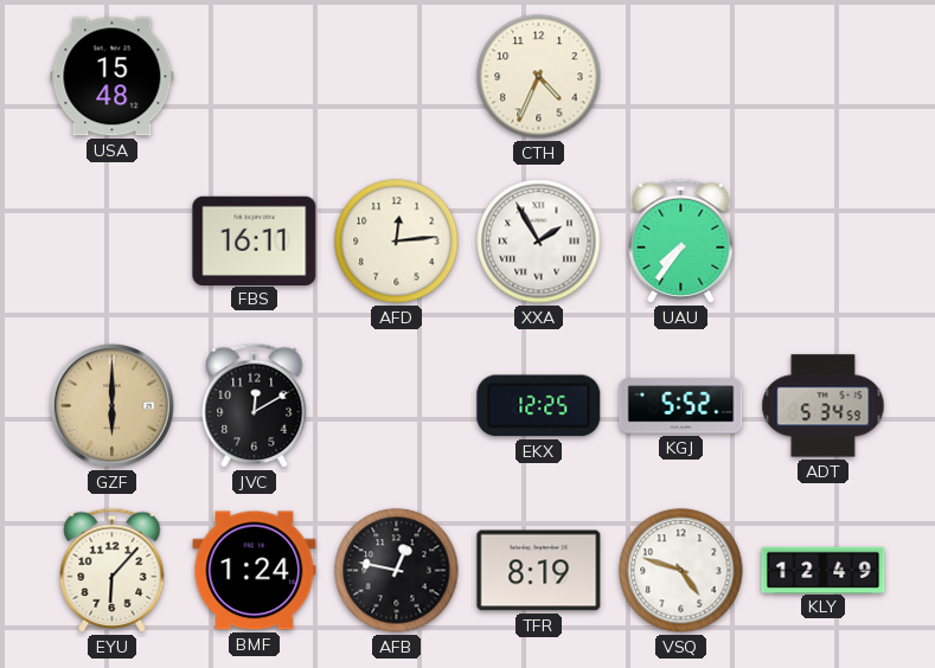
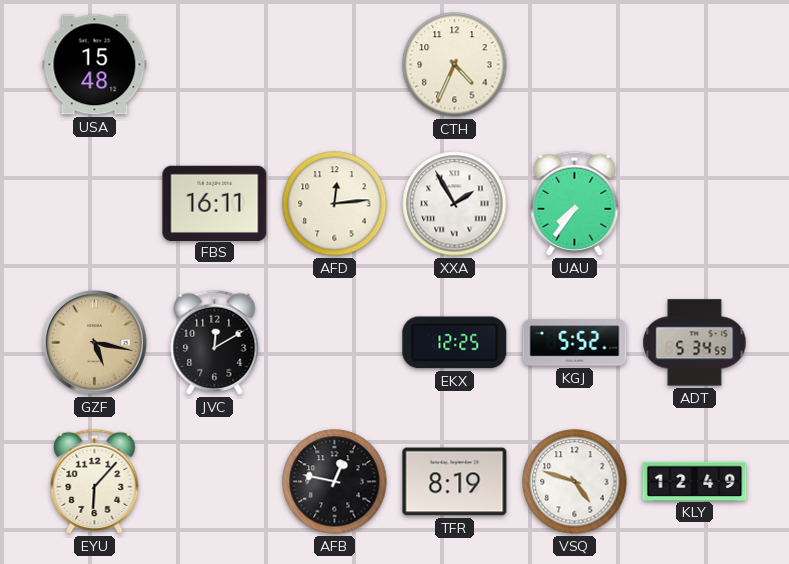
GZF: 6:00 -> 5:17 (95, 343)
BMF: 1:24 -> none (255, 571)
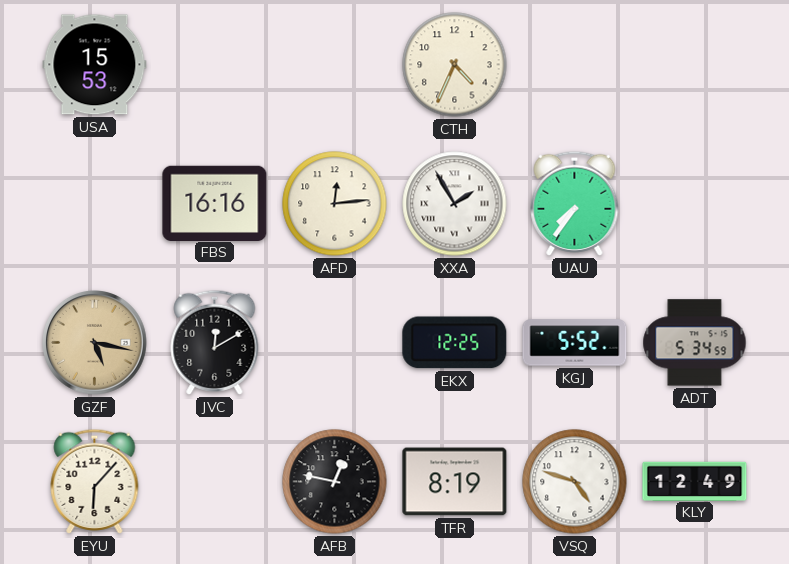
USA: 15:48 -> 15:53 (95, 65)
FBS: 16:11 -> 16:16 (215, 203)
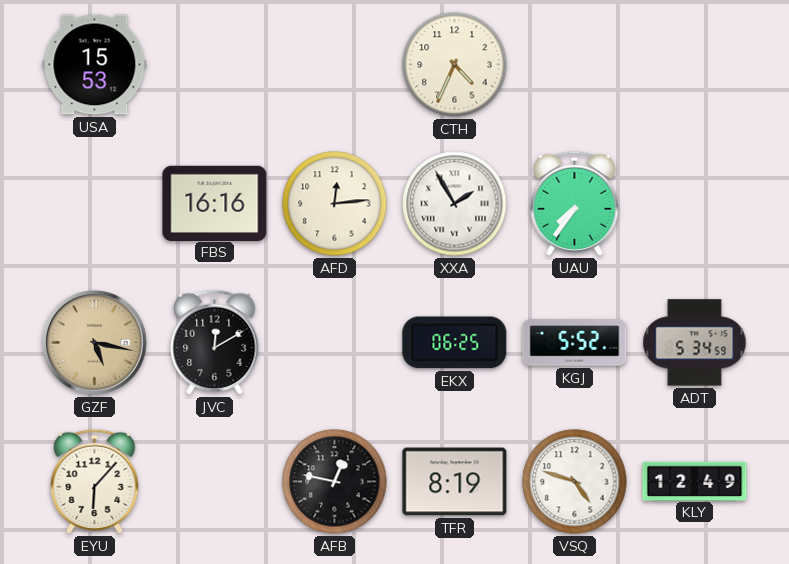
EKX: 12:25 -> 06:25 (455, 343)
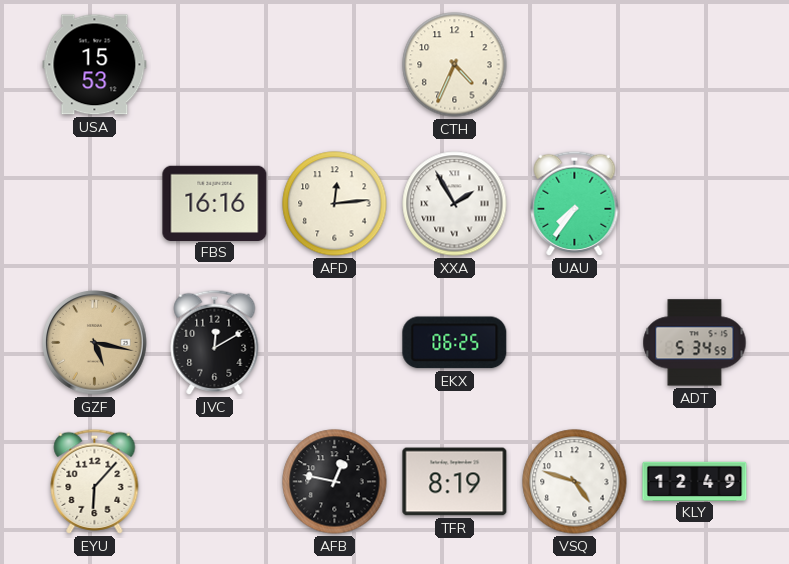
KGJ: 5:52 -> none (575, 343)
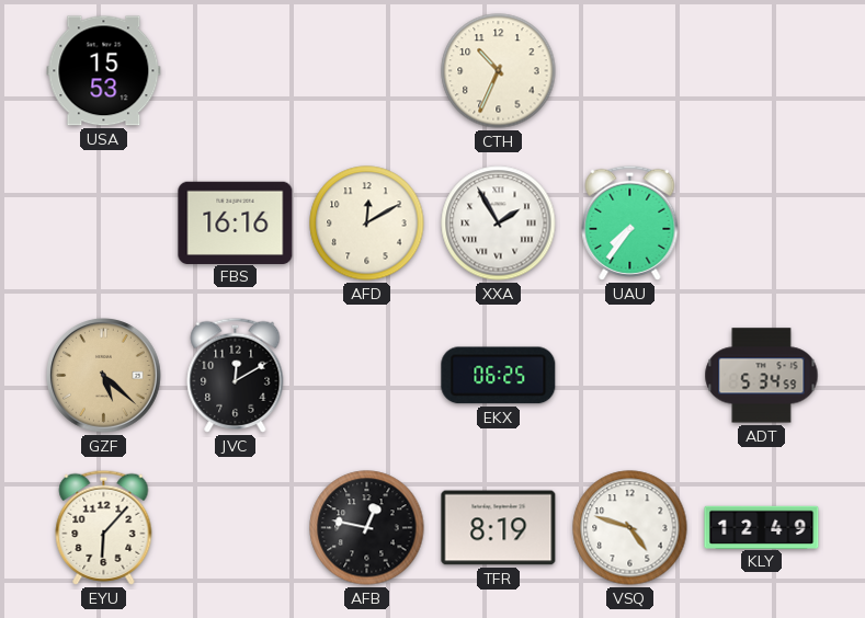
CTH: 4:34 -> 10:34 (499, 71)
AFD: 12:14 -> 12:10 (367, 224)
GZF: 5:17 -> 5:22 (104, 376)
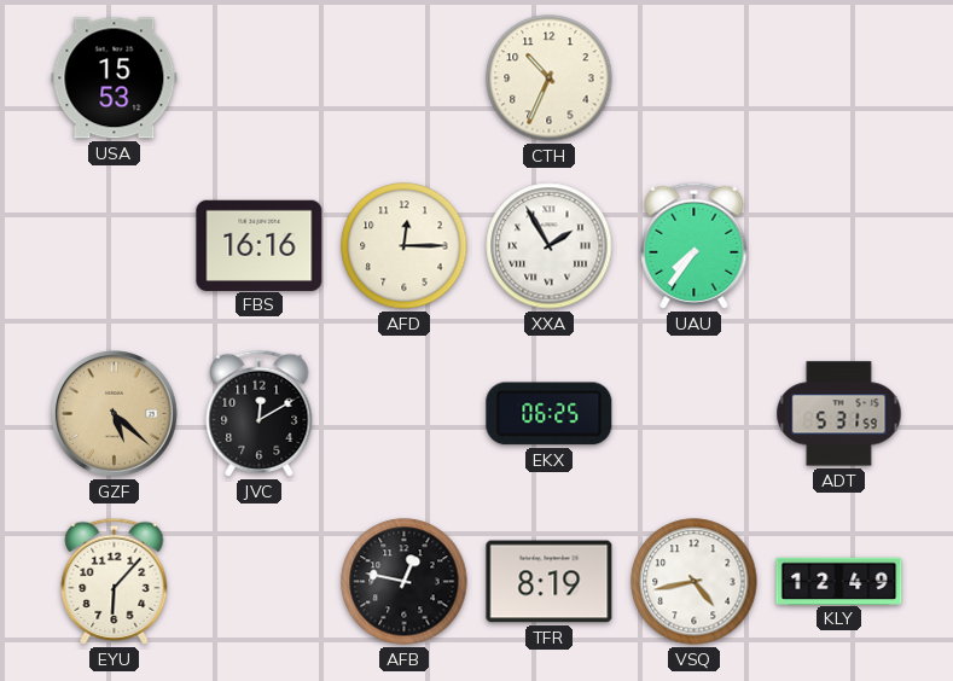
AFD: 12:10 -> 12:15 (405, 246)
ADT: 5:34 -> 5:31 (839, 414)
VSQ: 4:48 -> 4:43 (695, 582)
